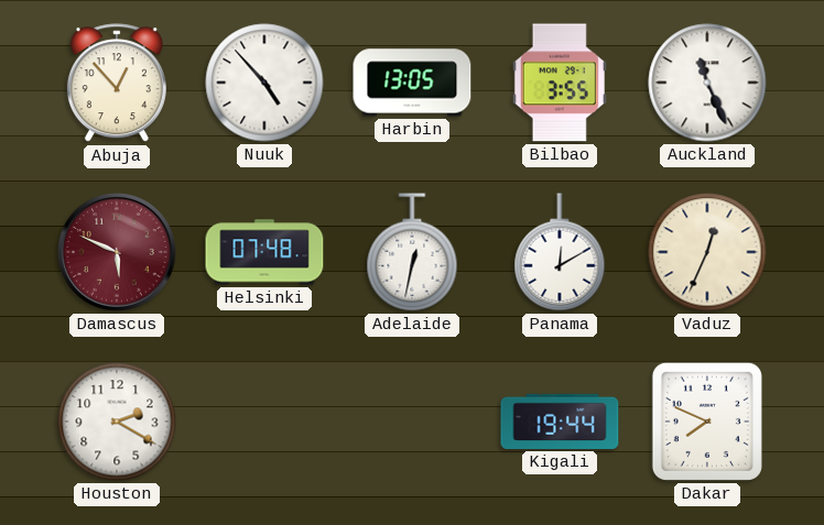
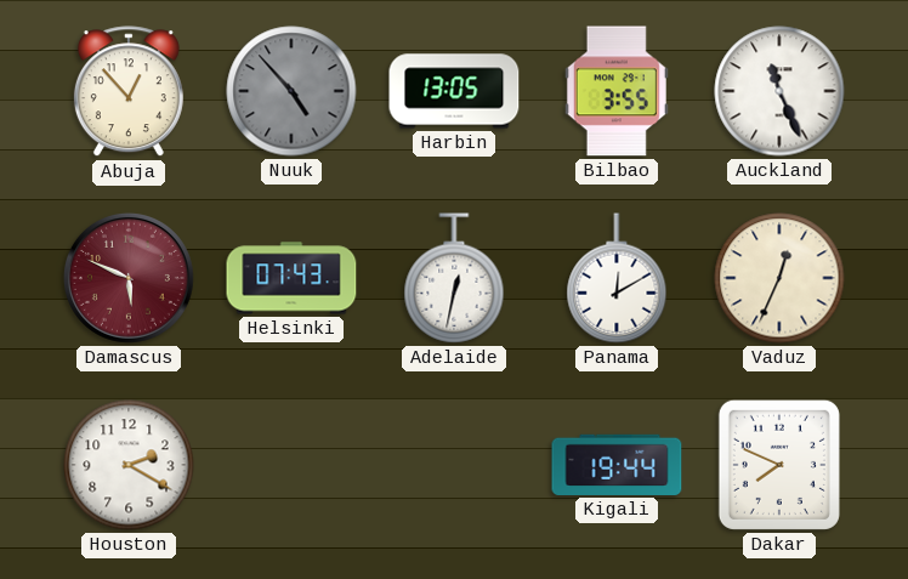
Nuuk dial: white -> grey (291, 91)
Helsinki: 07:48 -> 07:43 (291, 278)
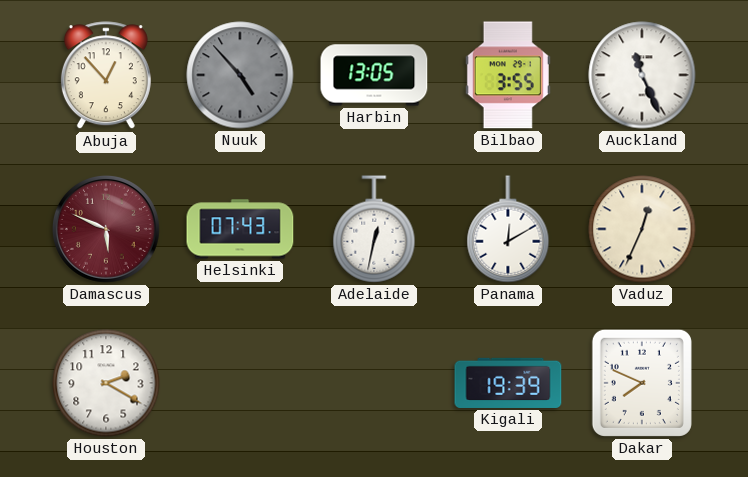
Kigali: 19:44 -> 19:39 (508, 383)
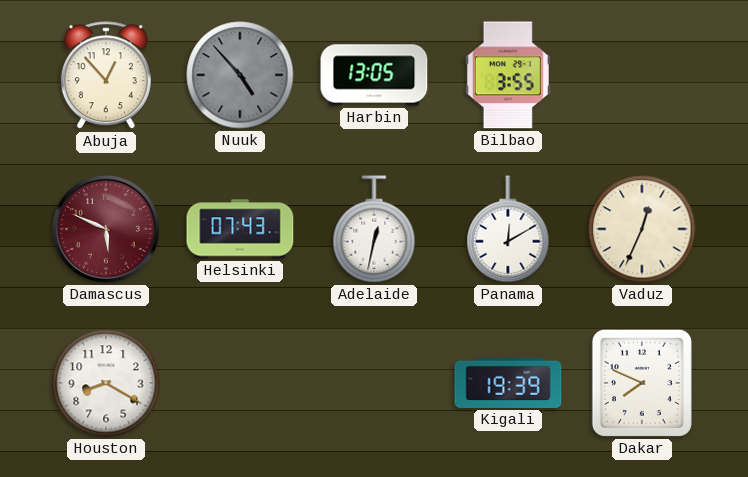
Auckland: 11:26 -> none (642, 75)
Houston: 2:20 -> 8:20 (106, 383)
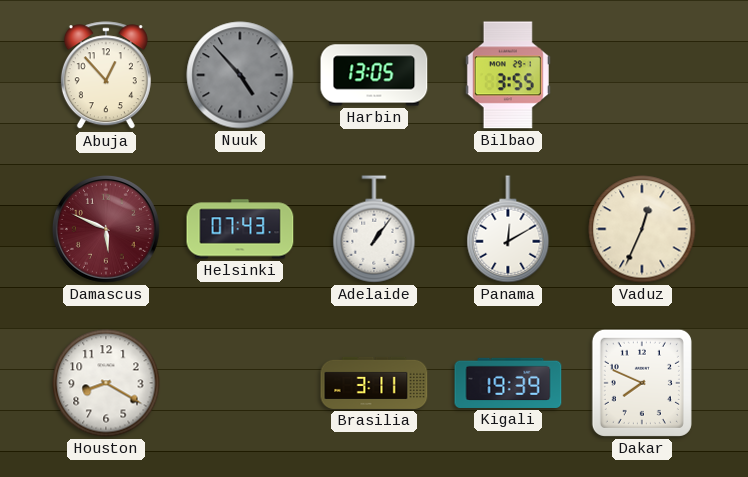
Adelaide: 12:32 -> 1:06 (374, 229)
Brasilia: none -> 3:11 (374, 383)
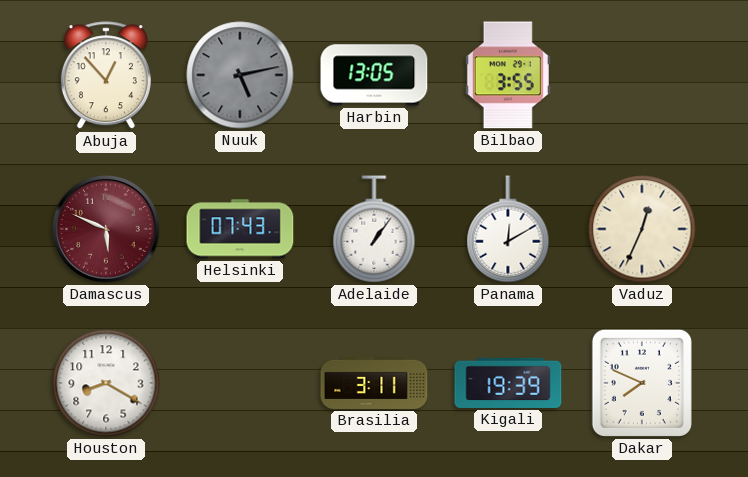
Nuuk: 4:53 -> 5:13 (240, 75)
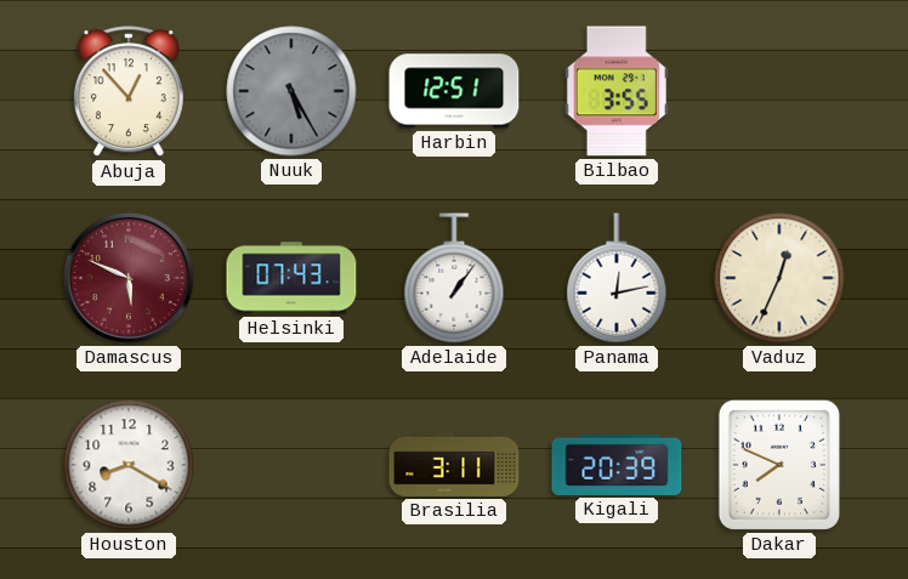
Nuuk: 5:13 -> 5:25 (291, 91)
Harbin: 13:05 -> 12:51 (454, 91)
Panama: 12:10 -> 12:13 (617, 278)
Kigali: 19:39 -> 20:39 (617, 465)
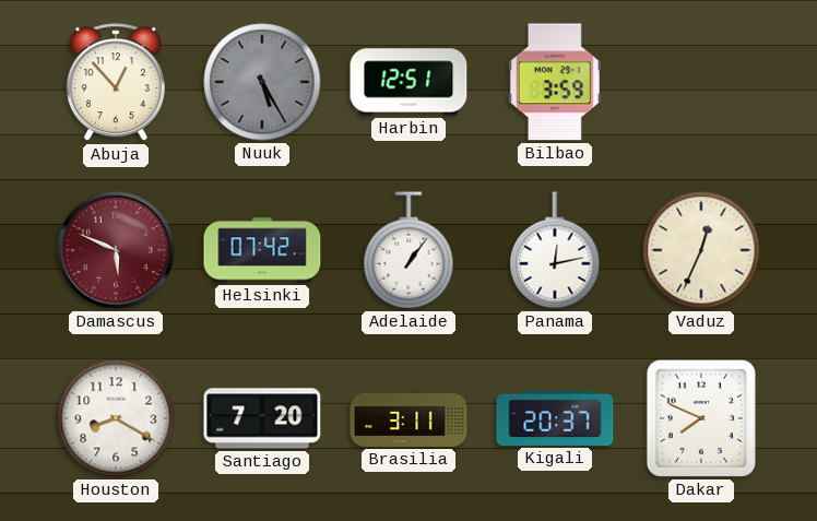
Bilbao: 3:55 -> 3:59 (555, 82)
Helsinki: 07:43 -> 07:42 (262, 250)
Santiago: none -> 7:20 (262, 418)
Kigali: 20:39 -> 20:37 (555, 418)
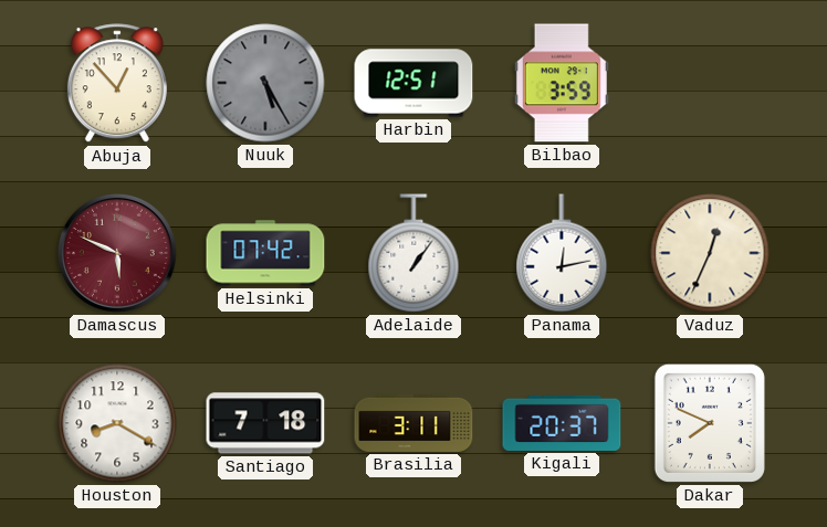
Santiago: 7:20 -> 7:18 (265, 423)
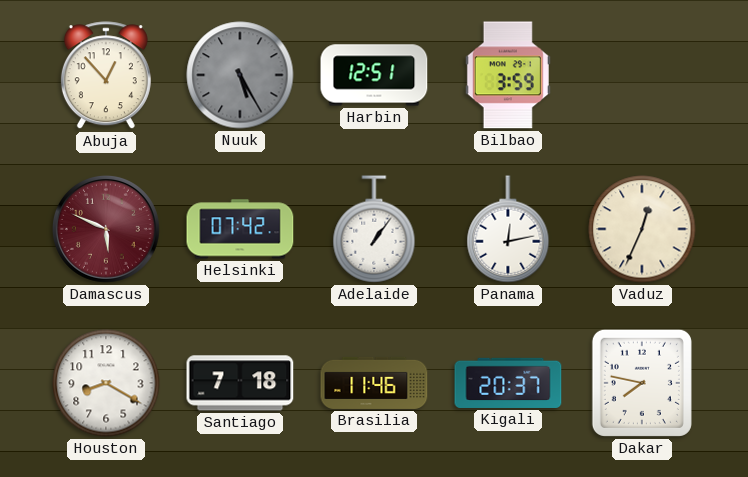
Brasilia: 3:11 -> 11:46 (374, 383)
Dakar: 7:49 -> 7:47 (642, 383)
